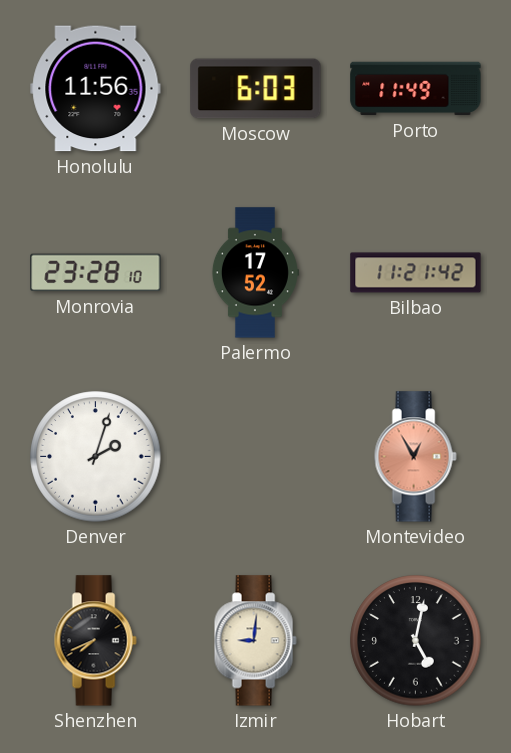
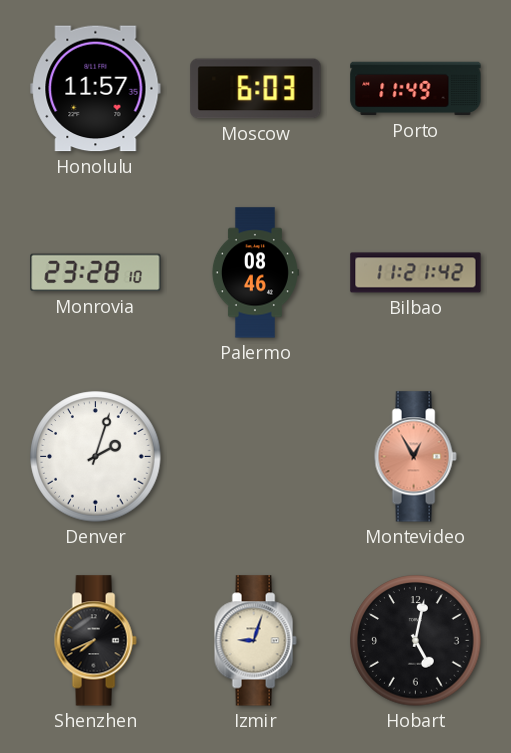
Honolulu: 11:56 -> 11:57 (96, 89)
Palermo: 17:52 -> 08:46 (255, 273)
Izmir: 9:01 -> 9:03 (255, 641)
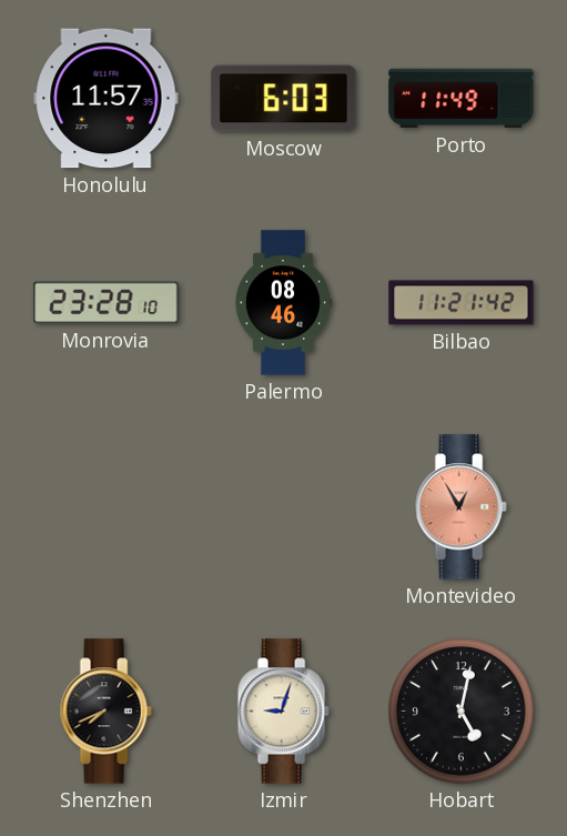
Denver: 2:03 -> none (96, 457)
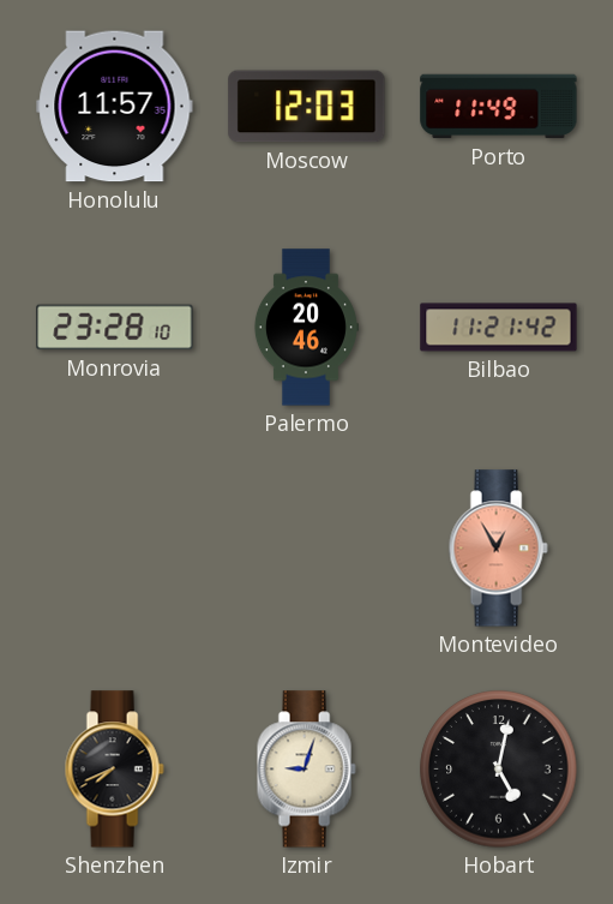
Moscow: 6:03 -> 12:03 (307, 107)
Palermo: 08:46 -> 20:46 (306, 328)
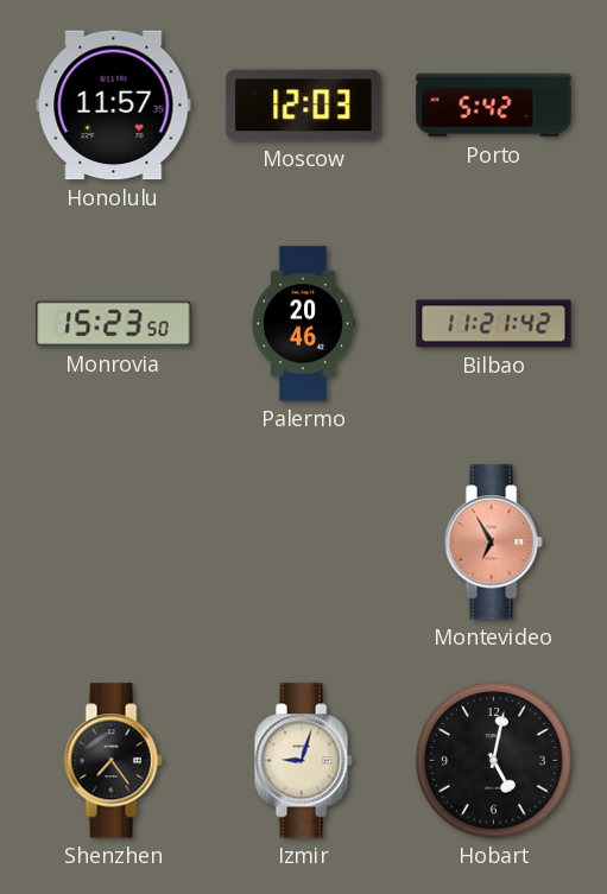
Porto: 11:49 -> 5:42 (494, 106)
Monrovia: 23:28 -> 15:23 (114, 324)
Montevideo: 12:55 -> 6:55 (493, 543)
Shenzhen: 7:41 -> 7:24 (113, 761)
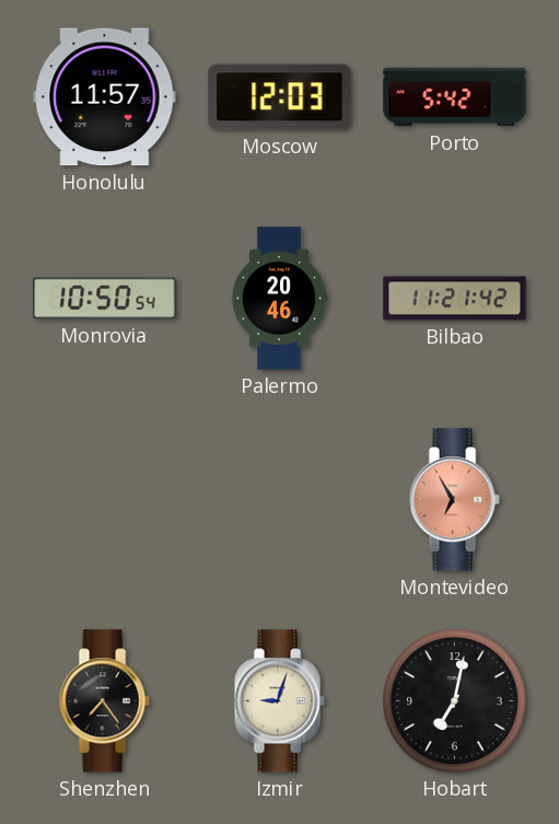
Monrovia: 15:23 -> 10:50 (105, 299)
Hobart: 5:02 -> 7:02 (455, 701)
